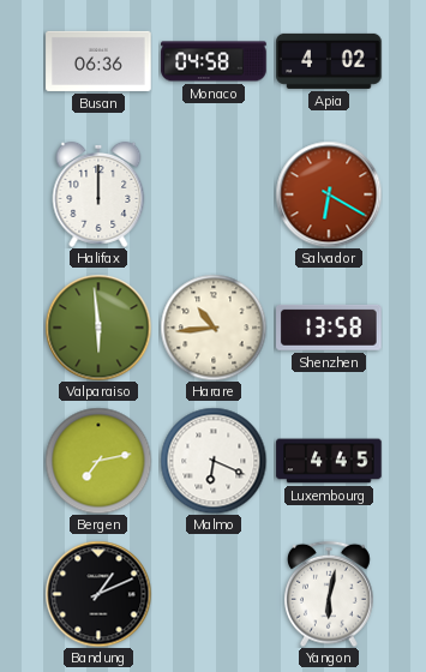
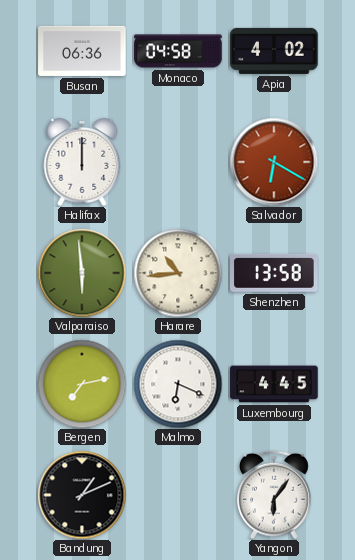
Yangon: 6:02 -> 6:06 (275, 495)
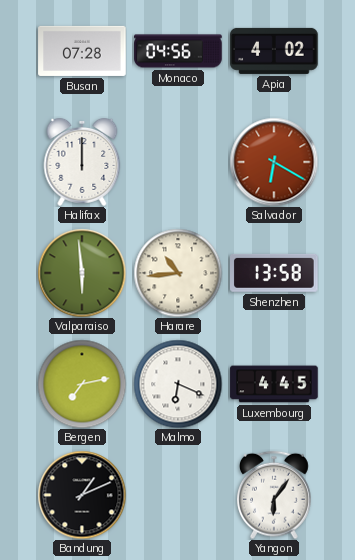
Busan: 06:36 -> 07:28 (82, 51)
Monaco: 04:58 -> 04:56 (178, 51)
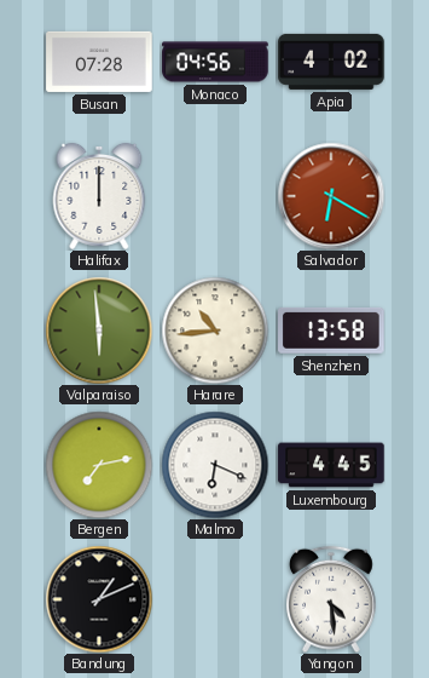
Yangon: 6:06 -> 4:29 (332, 599)
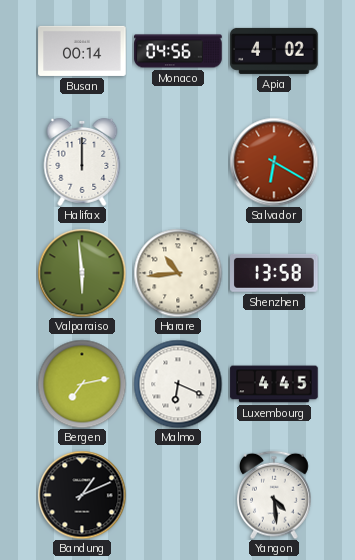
Busan: 07:28 -> 00:14 (82, 51)
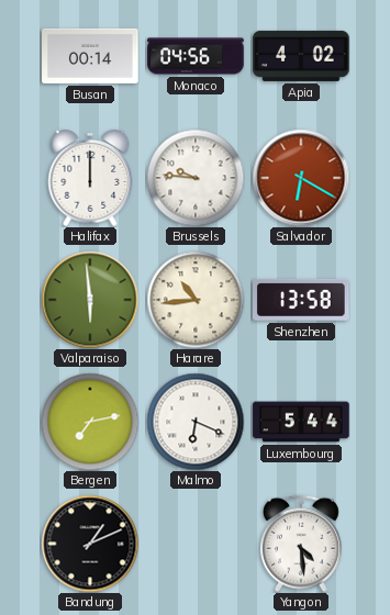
Brussels: none -> 9:46 (196, 178)
Luxembourg: 4:45 -> 5:44 (301, 422)
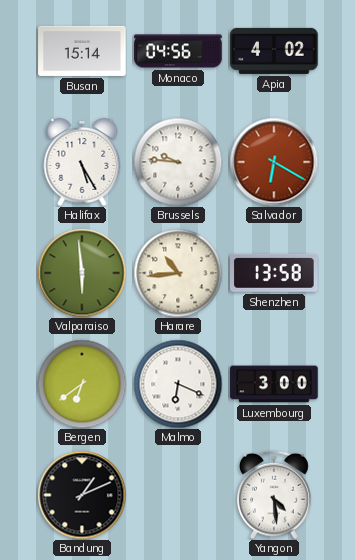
Busan: 00:14 -> 15:14 (82, 51)
Halifax: 12:00 -> 5:25 (82, 162)
Bergen: 7:13 -> 6:39 (82, 384)
Luxembourg: 5:44 -> 3:00 (274, 384)
